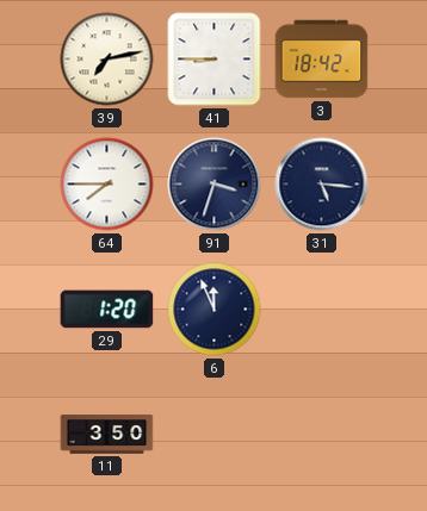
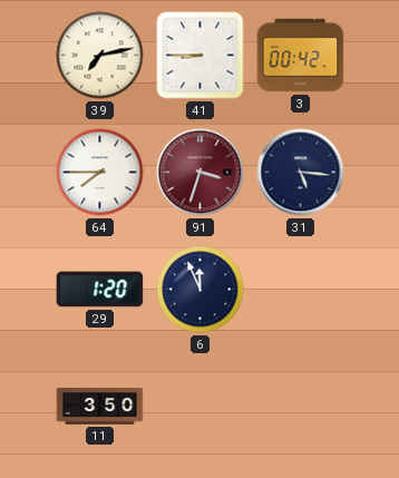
3: 18:42 -> 00:42 (301, 56)
91 dial: navy -> burgundy (201, 173)
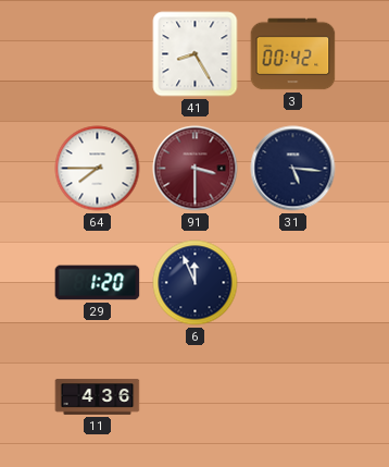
39: 7:13 -> none (100, 56)
41: 8:45 -> 8:25 (196, 54)
91: 3:33 -> 3:30 (196, 169)
11: 3:50 -> 4:36 (98, 397)
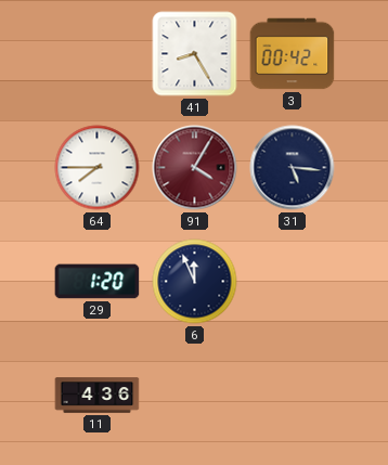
91: 3:30 -> 4:05 (195, 168)
